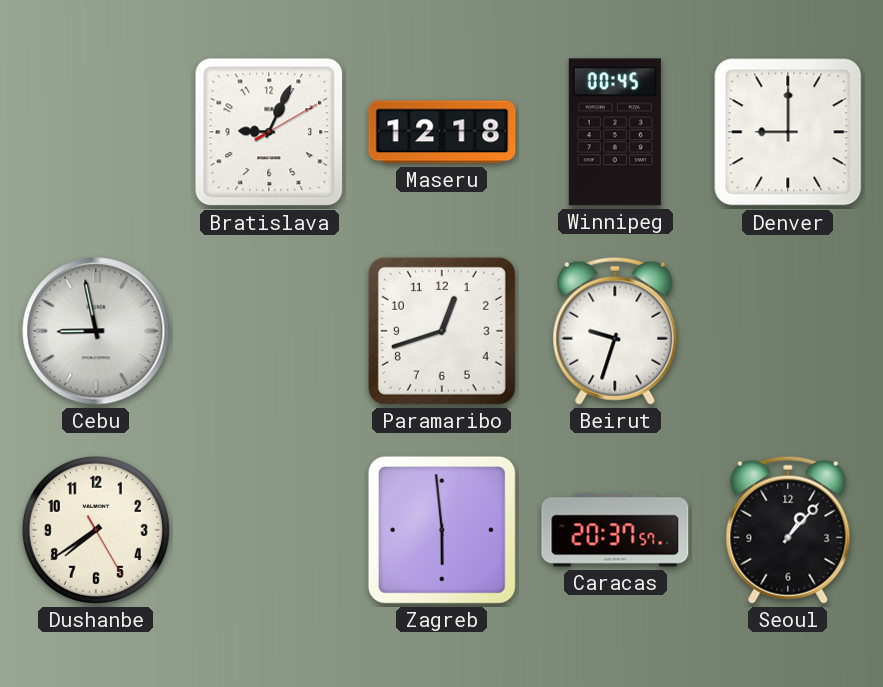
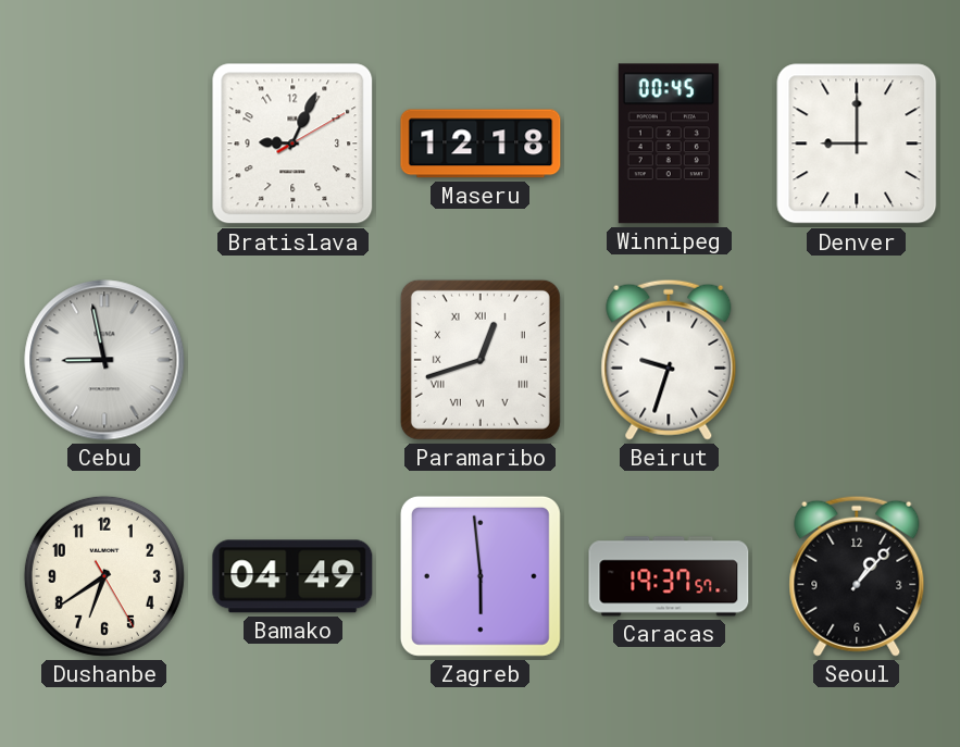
Paramaribo numerals: Arabic -> Roman (481, 360)
Dushanbe: 7:39 -> 6:39 (104, 576)
Bamako: none -> 04:49 (292, 576)
Caracas: 20:37 -> 19:37 (669, 576)
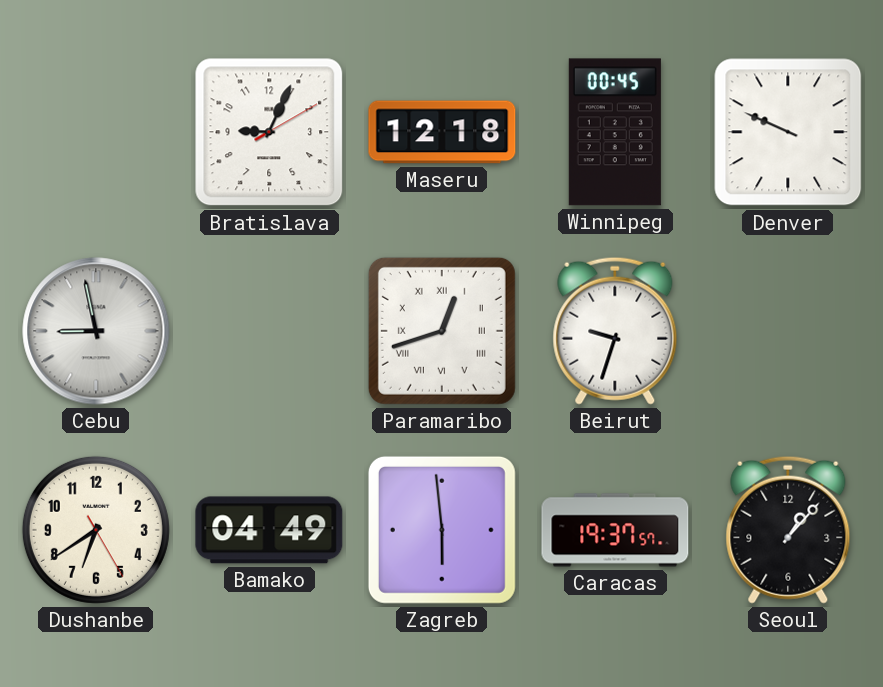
Denver: 9:00 -> 9:49 (788, 132)
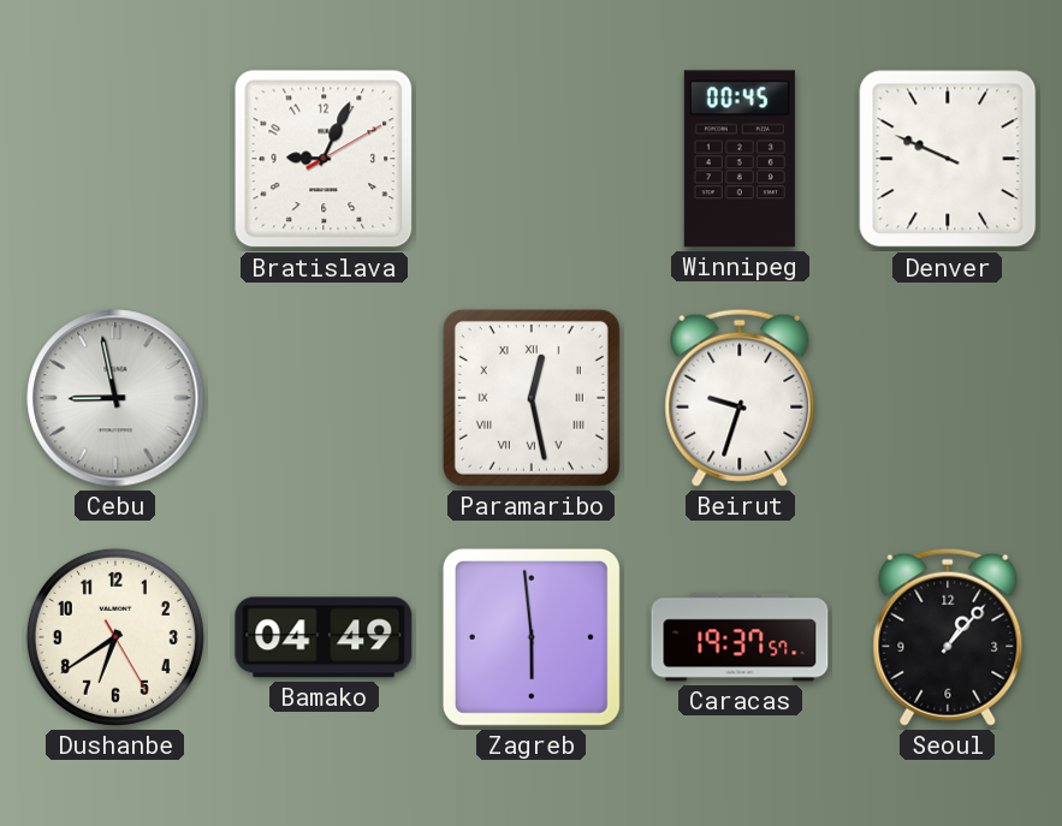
Maseru: 12:18 -> none (442, 132)
Paramaribo: 12:42 -> 12:28 (532, 398)
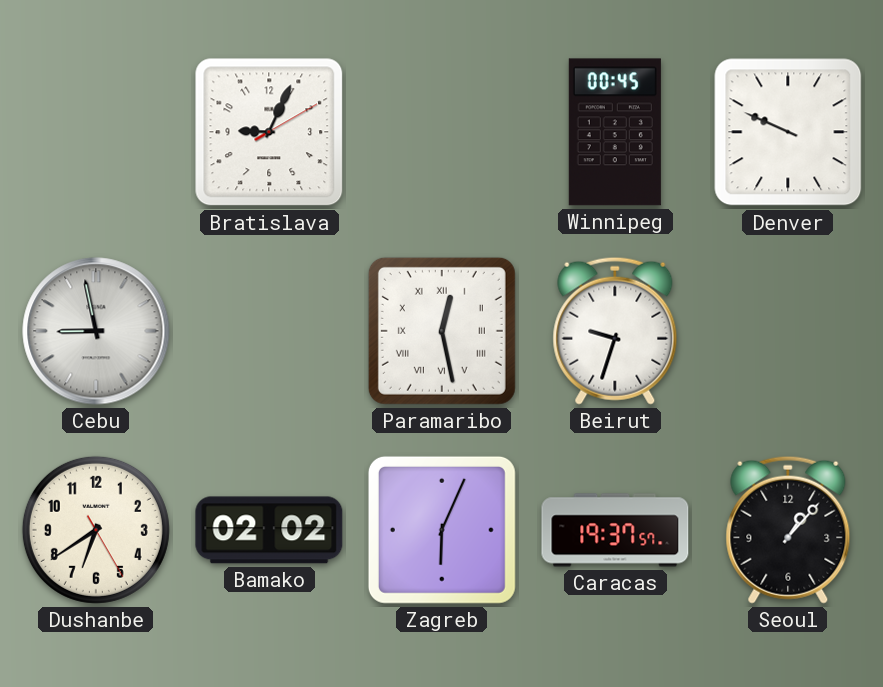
Bamako: 04:49 -> 02:02 (269, 530)
Zagreb: 5:59 -> 6:04 (442, 530)
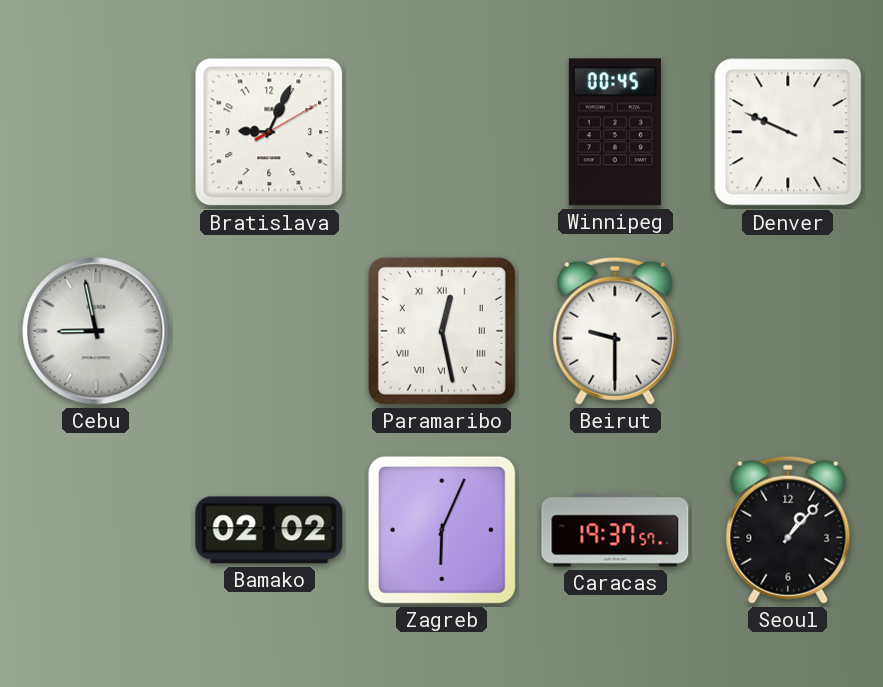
Beirut: 9:33 -> 9:30 (615, 331)
Dushanbe: 6:39 -> none (96, 530)
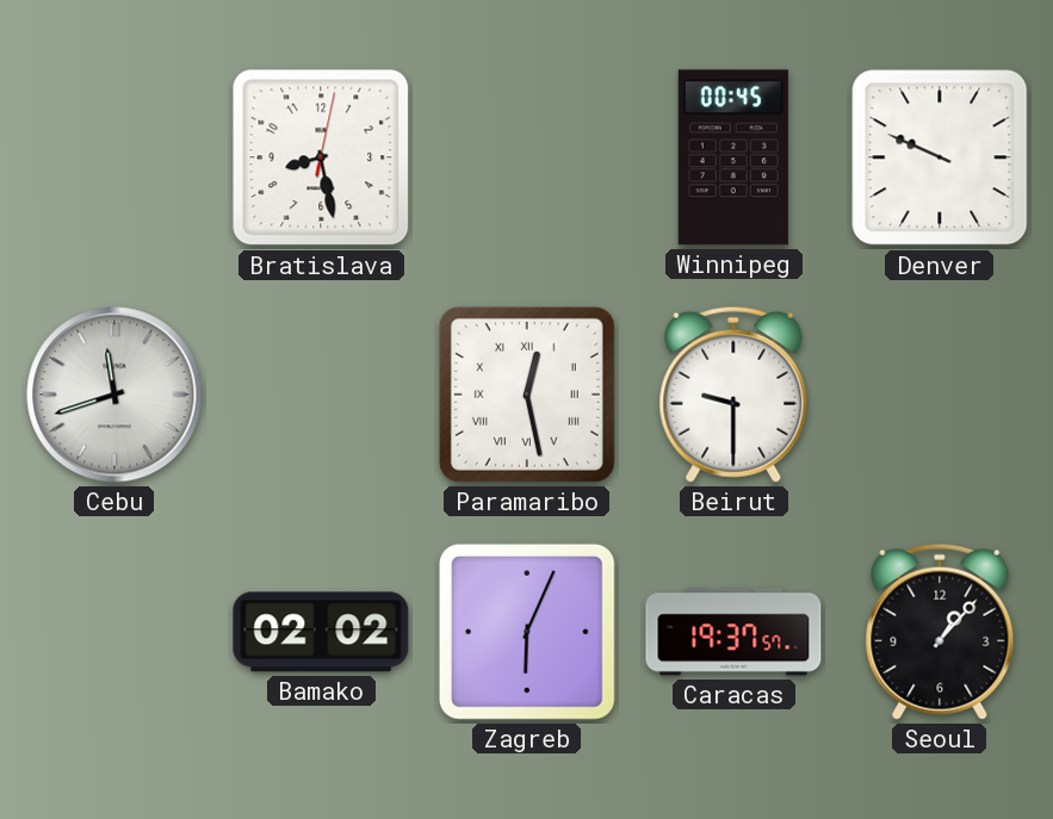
Bratislava: 9:04 -> 8:28 (321, 157)
Cebu: 8:58 -> 11:42 (114, 395)
